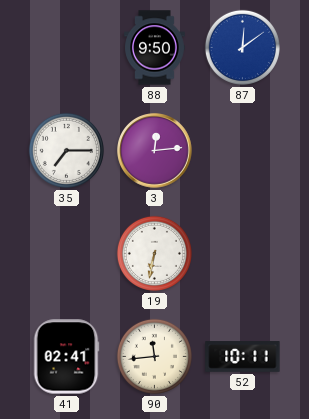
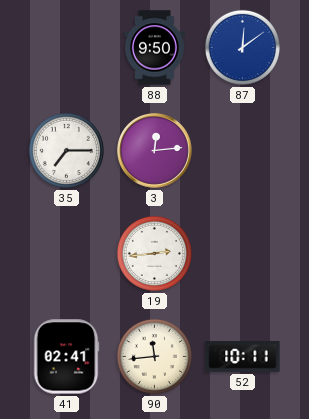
19: 6:32 -> 2:44 (154, 253)
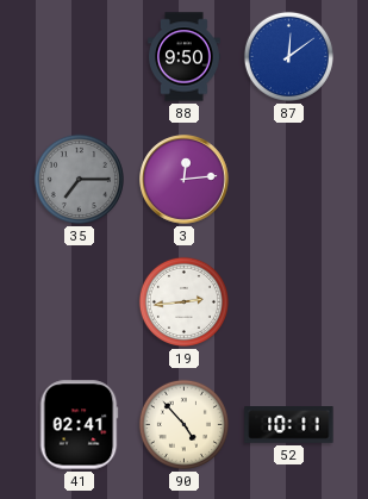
35 dial: white -> grey (79, 179)
90: 11:44 -> 4:53 (183, 424)
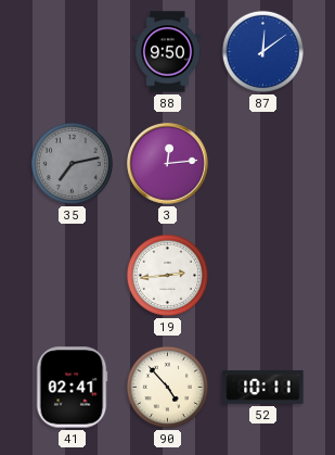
35: 7:15 -> 7:13 (72, 163)
